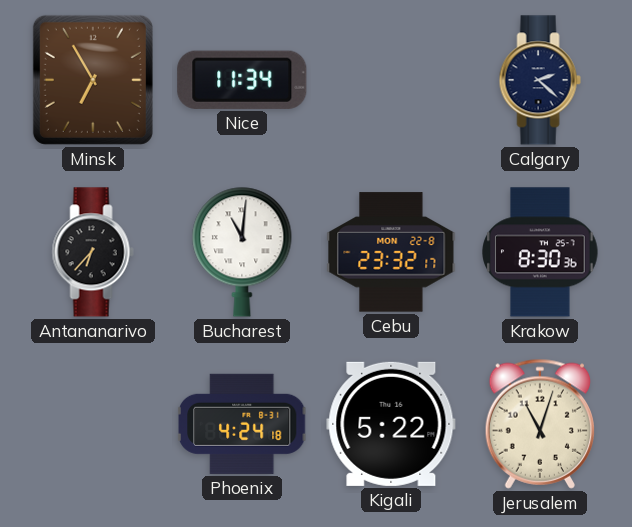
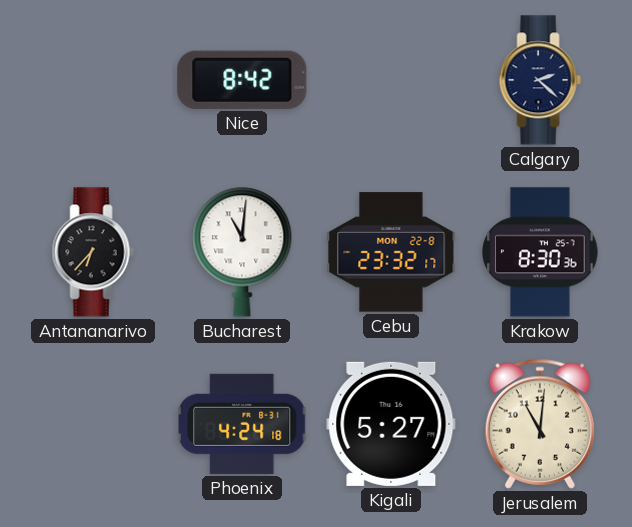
Minsk: 6:55 -> none (93, 80)
Nice: 11:34 -> 8:42 (242, 80)
Kigali: 5:22 -> 5:27 (391, 424)
Jerusalem: 11:03 -> 11:01 (539, 424)
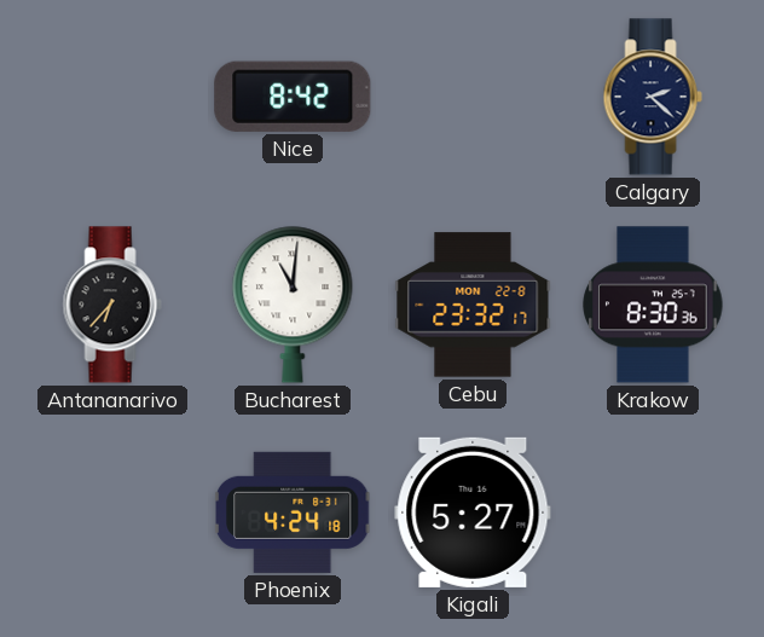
Jerusalem: 11:01 -> none (539, 424)
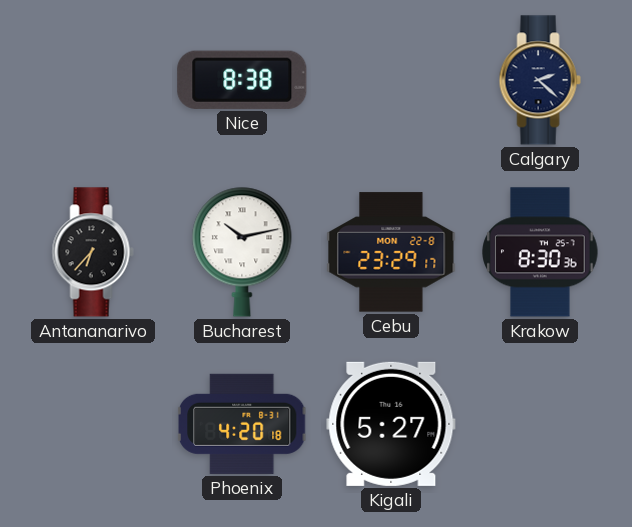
Nice: 8:42 -> 8:38 (242, 80)
Bucharest: 11:01 -> 10:13 (242, 252)
Cebu: 23:32 -> 23:29 (391, 252)
Phoenix: 4:24 -> 4:20 (243, 424)
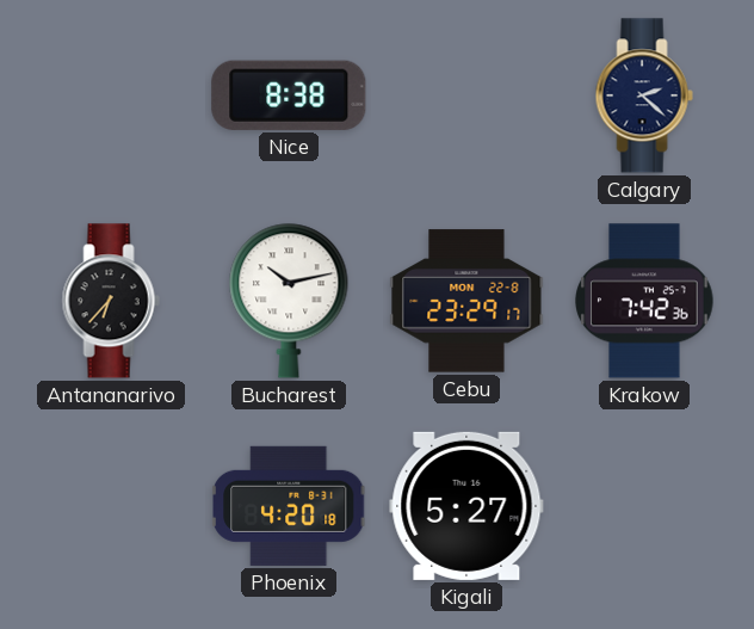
Krakow: 8:30 -> 7:42 (644, 301)
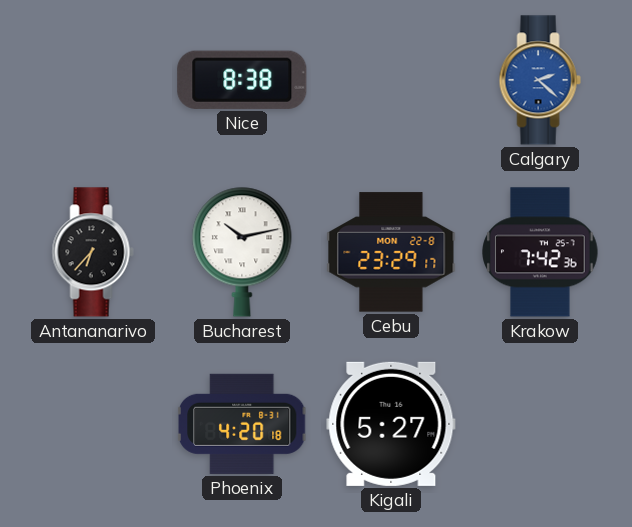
Calgary dial: navy -> blue (540, 80)
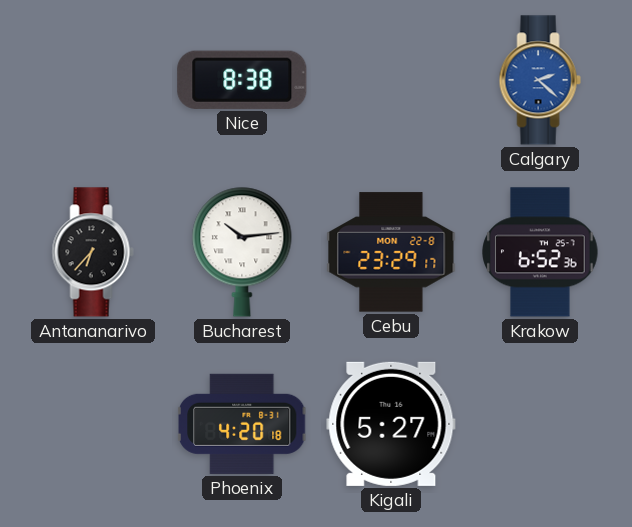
Bucharest: 10:13 -> 10:14 (242, 252)
Krakow: 7:42 -> 6:52 (540, 252)
